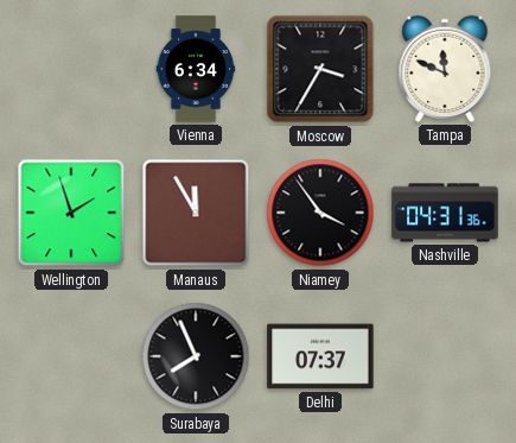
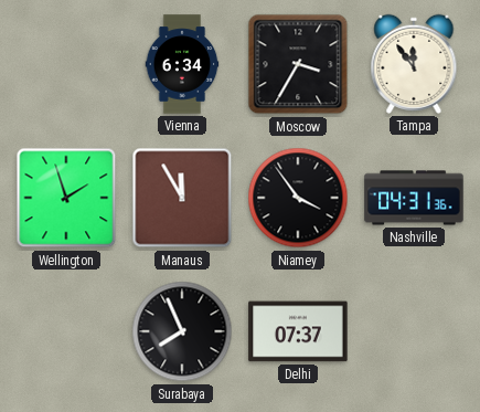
Tampa: 11:49 -> 11:54 (414, 64)
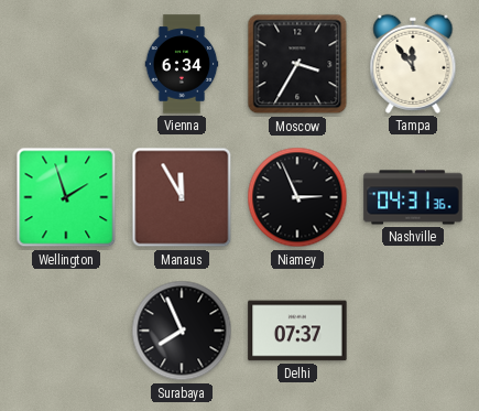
Niamey: 3:54 -> 2:56 (297, 197)
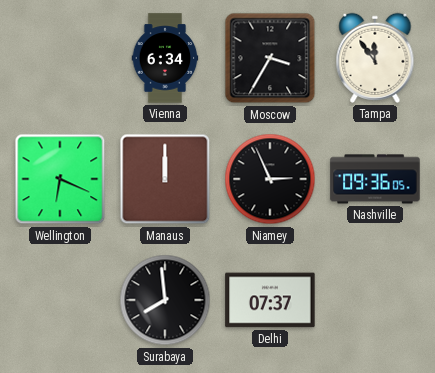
Wellington: 1:57 -> 6:19 (60, 179)
Manaus: 11:55 -> 12:00 (165, 179)
Nashville: 04:31 -> 09:36 (375, 179)
Surabaya: 7:56 -> 7:59 (165, 300)
